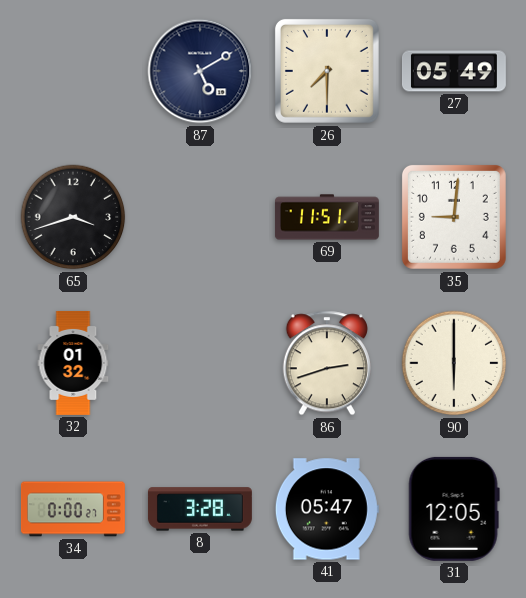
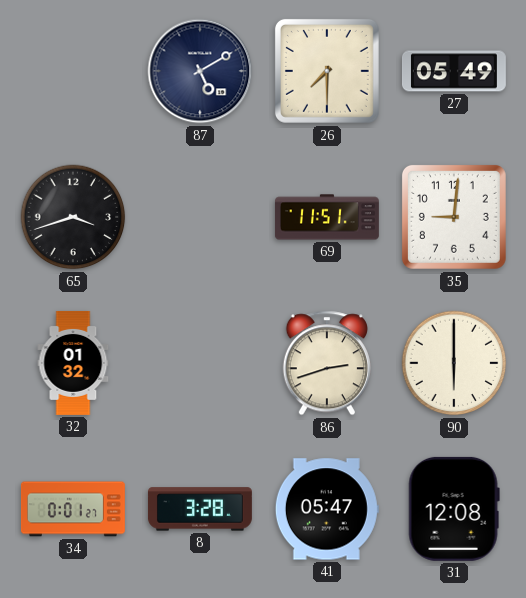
34: 0:00 -> 0:01 (73, 509)
31: 12:05 -> 12:08 (454, 509)
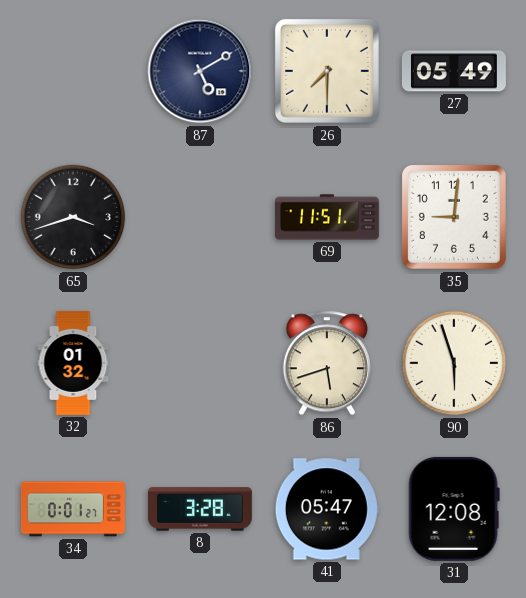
86: 2:42 -> 5:42 (327, 363)
90: 6:00 -> 5:57 (454, 363)
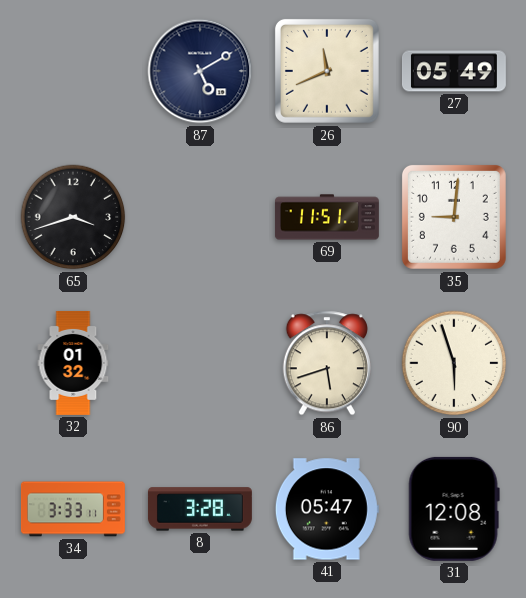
26: 7:30 -> 11:41 (327, 71)
34: 0:01 -> 3:33 (73, 509)
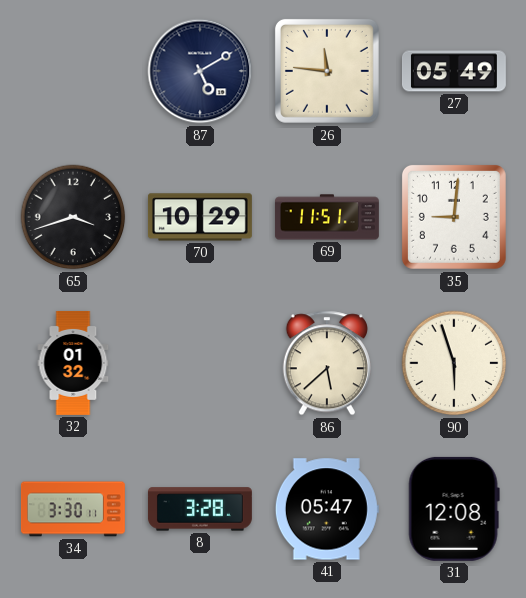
26: 11:41 -> 11:46 (327, 71)
70: none -> 10:29 (200, 217)
86: 5:42 -> 5:38 (327, 363)
34: 3:33 -> 3:30 (73, 509)
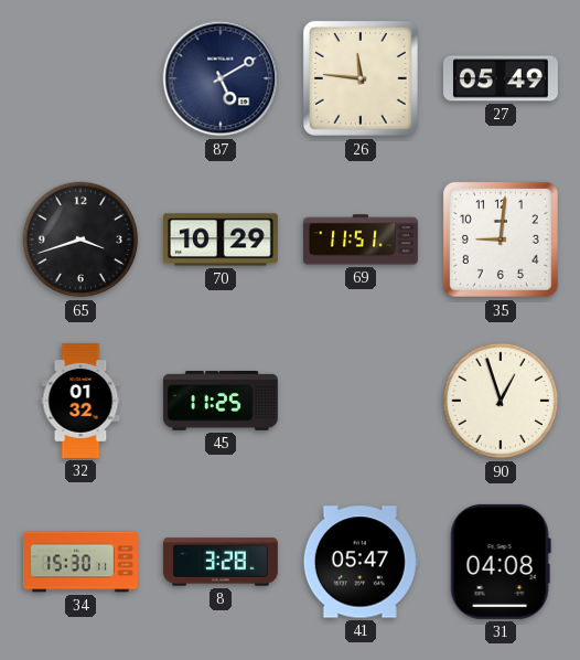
45: none -> 11:25 (221, 402)
86: 5:38 -> none (327, 363)
90: 5:57 -> 12:57 (501, 401)
34: 3:30 -> 15:30 (80, 562)
31: 12:08 -> 04:08 (501, 562)
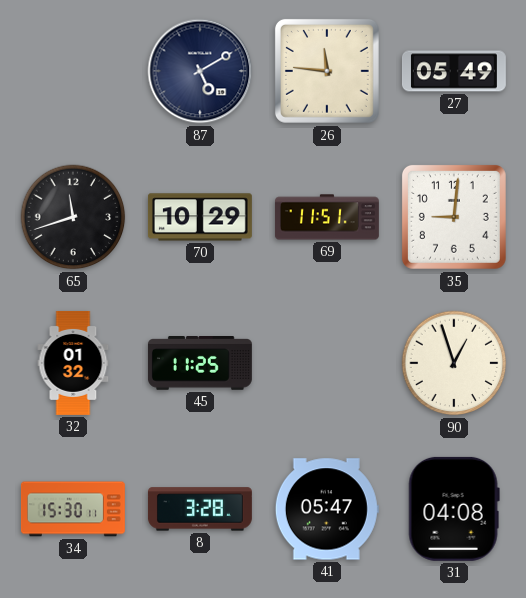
65: 3:42 -> 11:42 (73, 217)
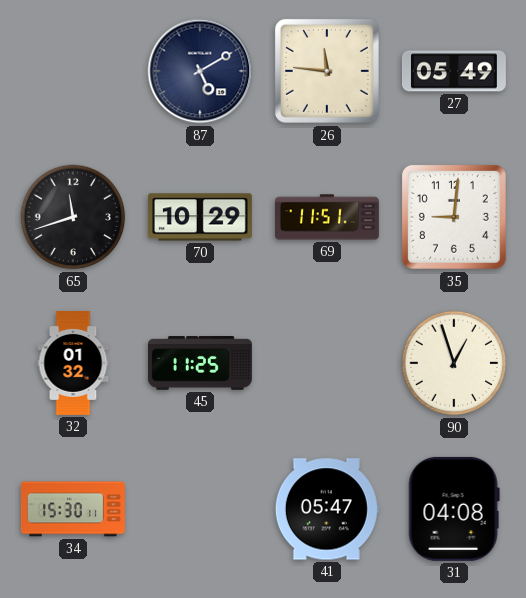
8: 3:28 -> none (200, 509)
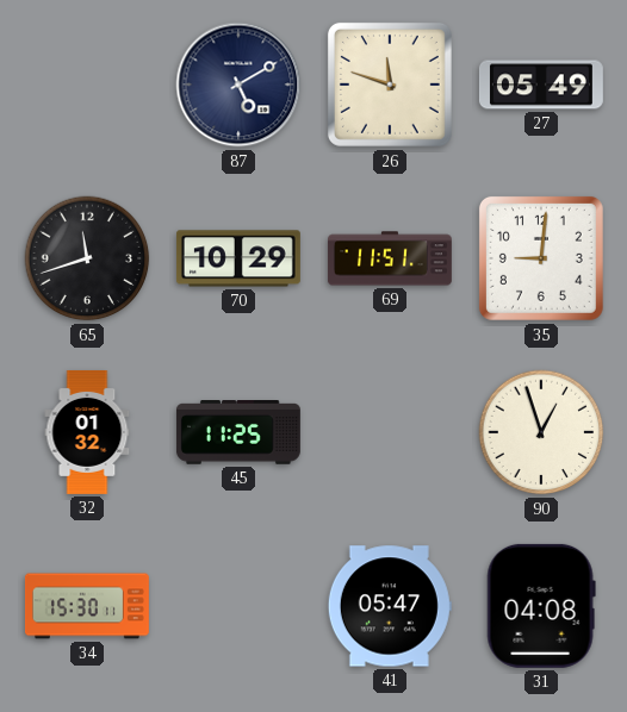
26: 11:46 -> 11:48 (390, 85)
